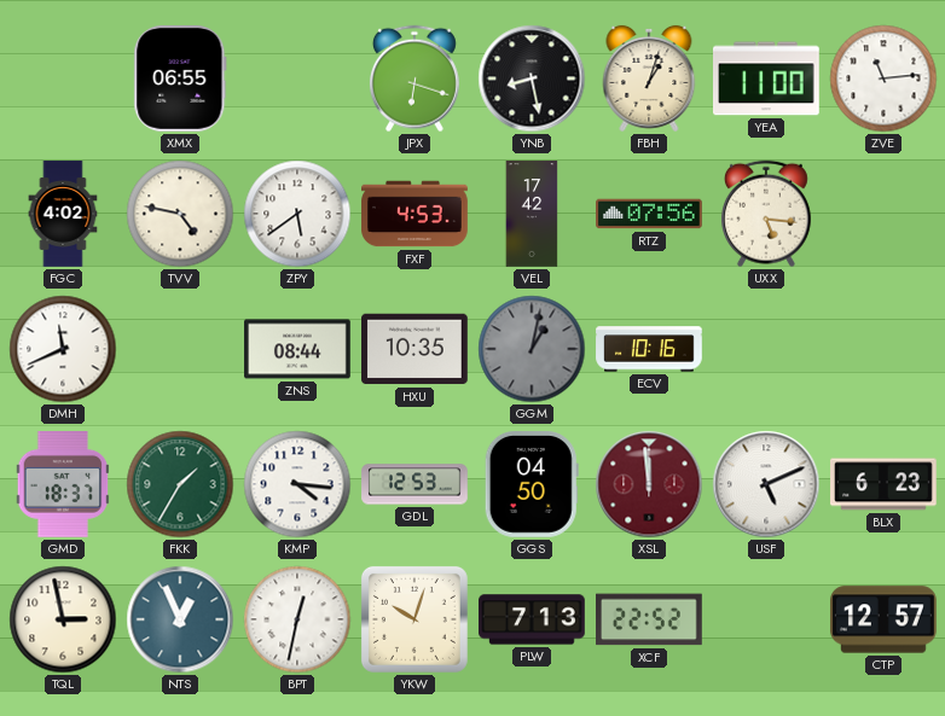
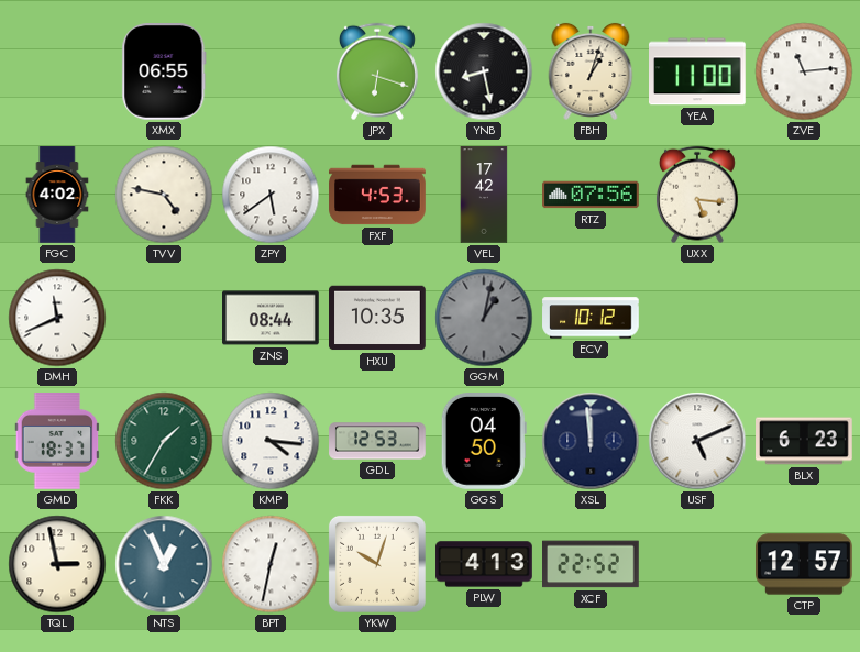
ECV: 10:16 -> 10:12 (591, 318)
XSL dial: burgundy -> navy (591, 441)
PLW: 7:13 -> 4:13 (484, 564)
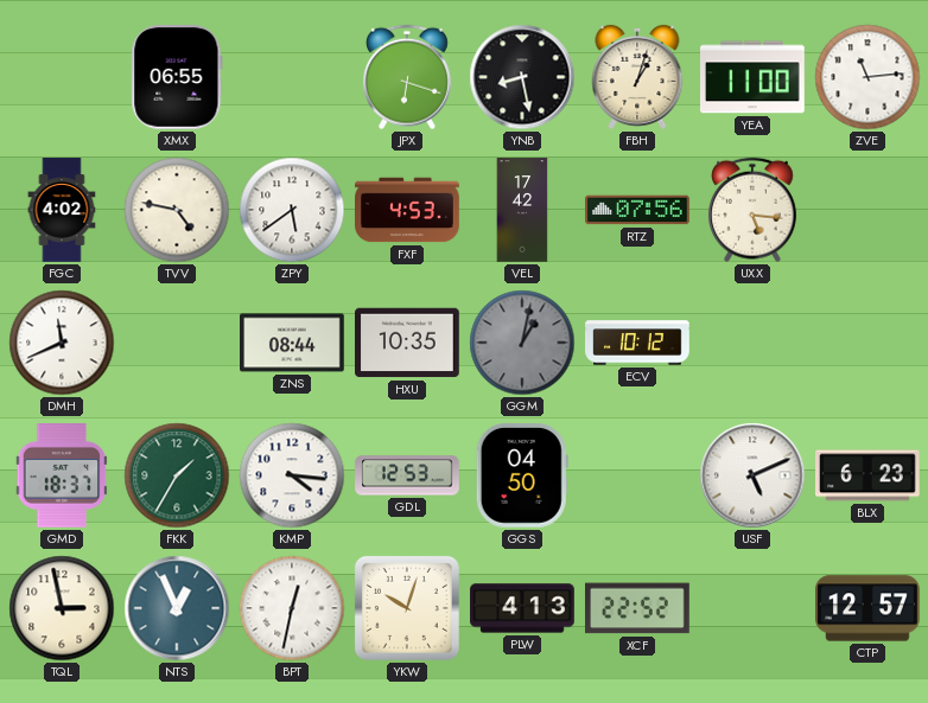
XSL: 11:59 -> none (591, 441)
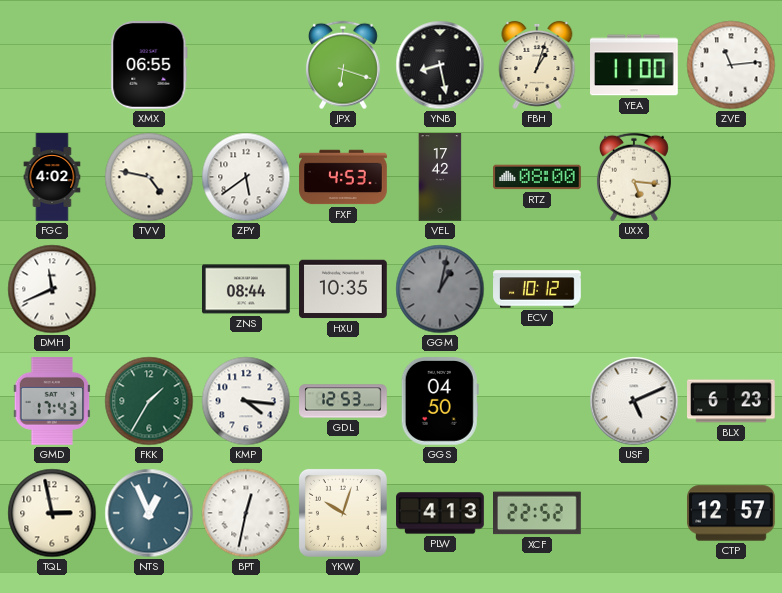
RTZ: 07:56 -> 08:00 (537, 177)
GMD: 18:37 -> 17:43 (52, 402)
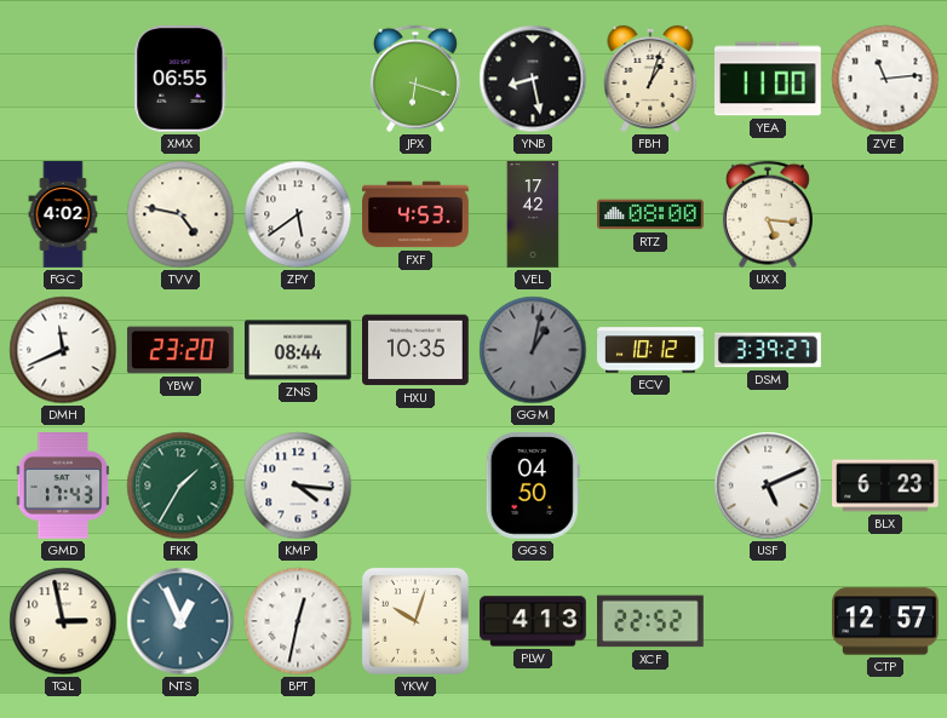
YBW: none -> 23:20 (182, 350)
DSM: none -> 3:39 (768, 350)
GDL: 12:53 -> none (343, 401)
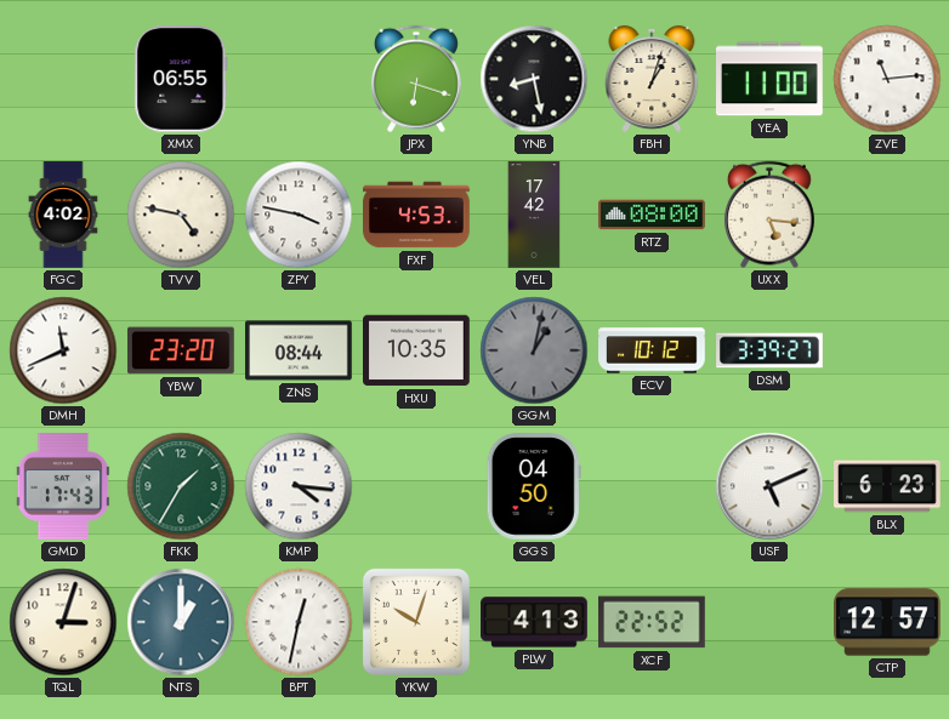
ZPY: 5:39 -> 3:47 (299, 215)
TQL: 2:58 -> 3:03 (63, 622)
NTS: 12:56 -> 1:00 (181, 622)
